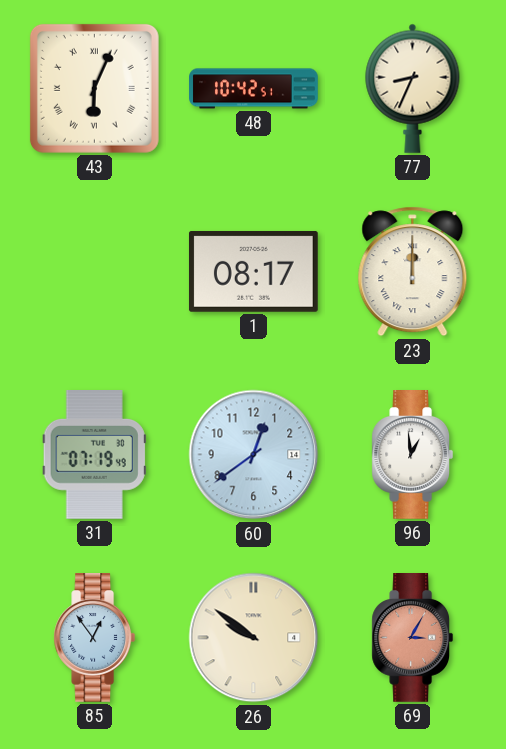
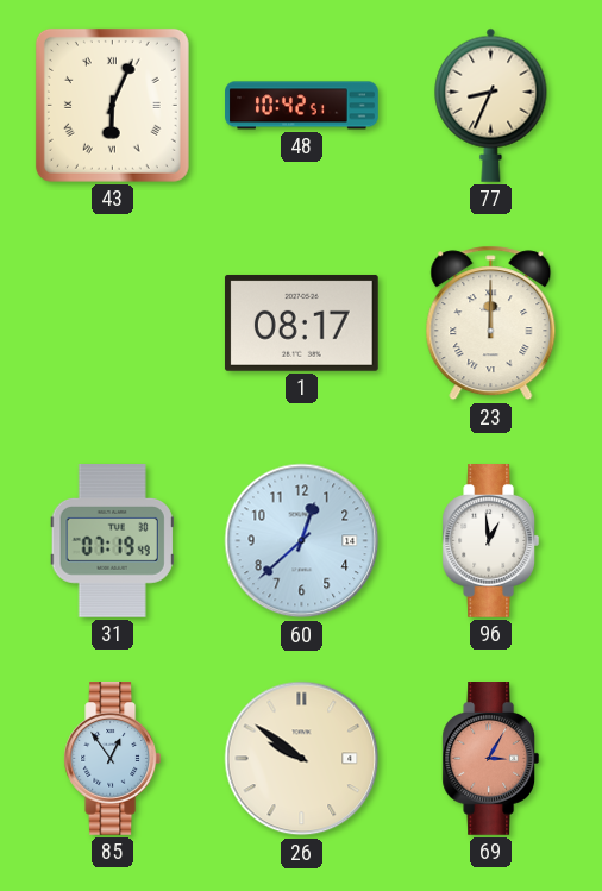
60: 12:39 -> 12:38 (302, 541)
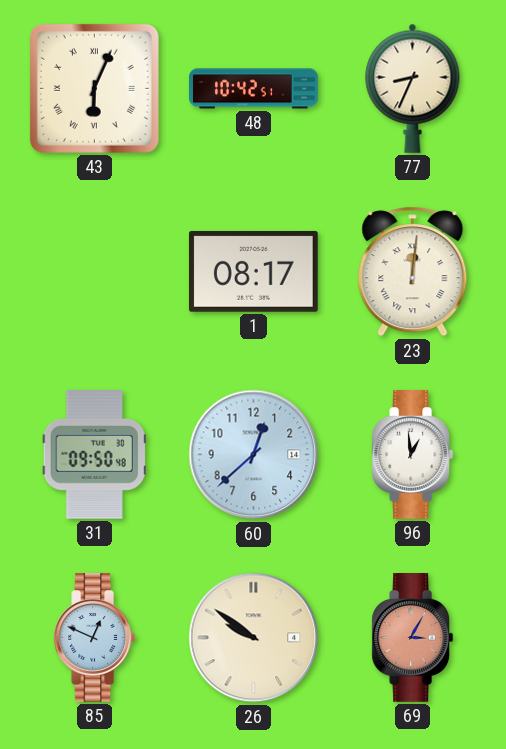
23: 12:00 -> 12:01 (413, 272)
31: 07:19 -> 09:50 (94, 455)
85: 12:54 -> 12:49 (95, 638)
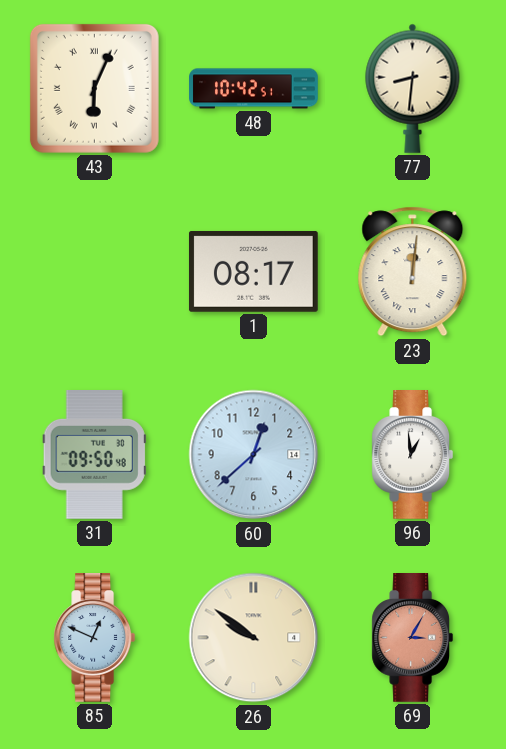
77: 8:34 -> 8:31 (413, 88)
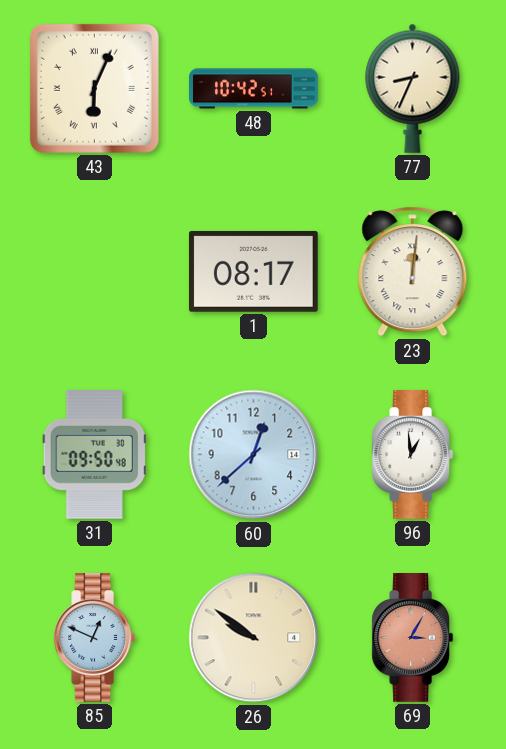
77: 8:31 -> 8:34 (413, 88)
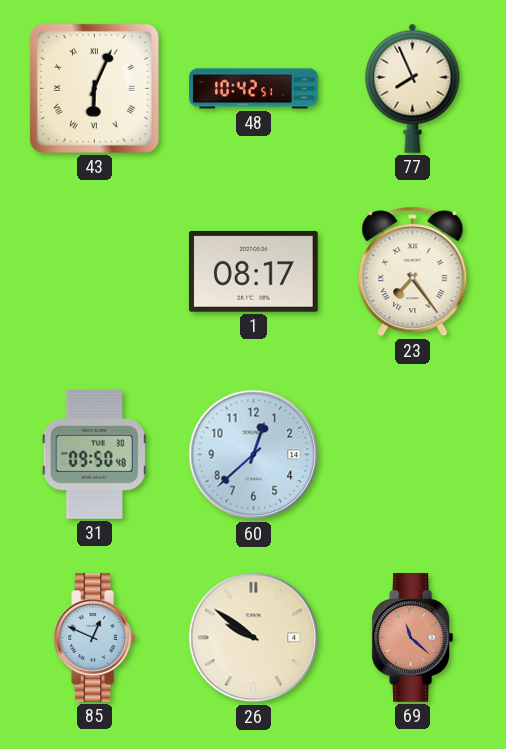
77: 8:34 -> 7:56 (413, 88)
23: 12:01 -> 7:24 (413, 272)
96: 12:59 -> none (413, 455)
69: 3:05 -> 11:22 (413, 638)
